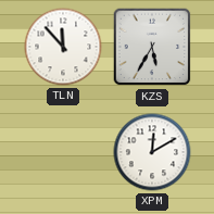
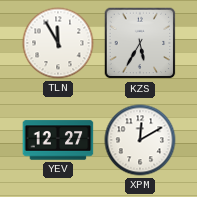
TLN: 11:53 -> 11:55 (58, 43)
YEV: none -> 12:27 (58, 140)
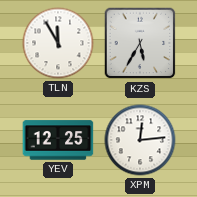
YEV: 12:27 -> 12:25 (58, 140)
XPM: 12:10 -> 12:14 (140, 140)
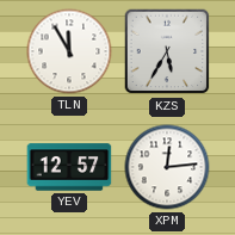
YEV: 12:25 -> 12:57 (69, 167)
